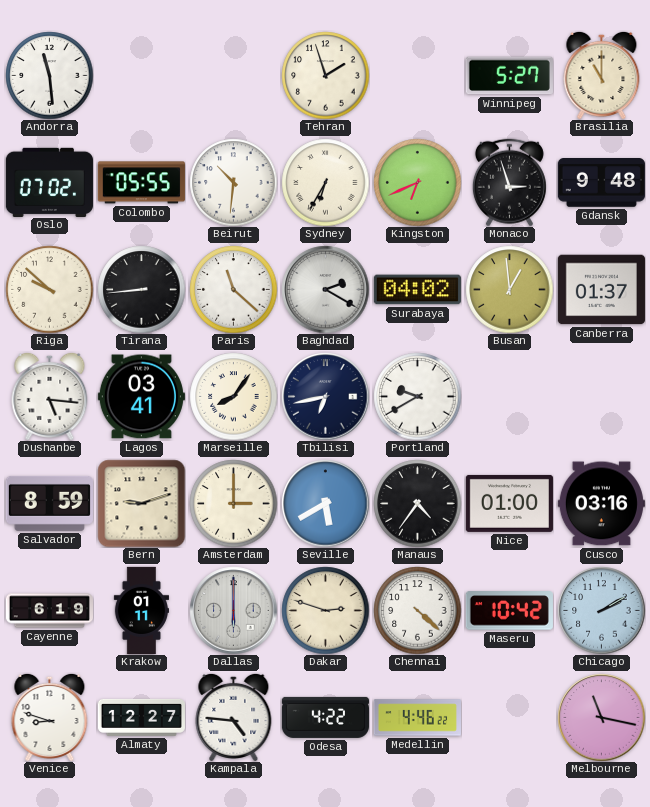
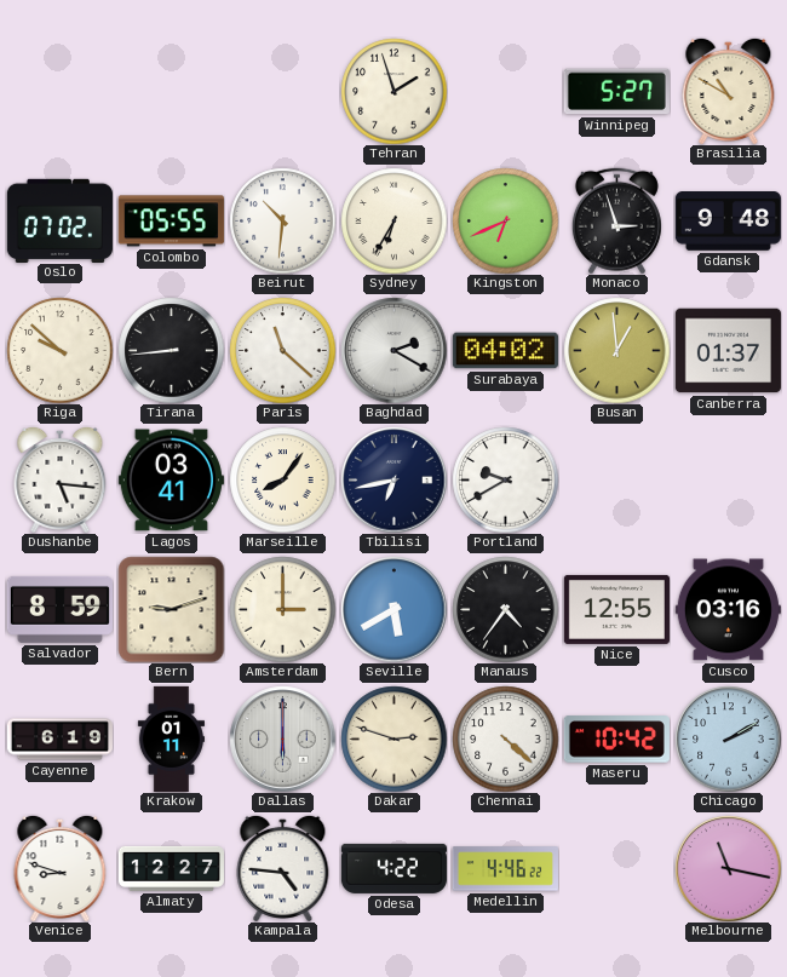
Andorra: 11:29 -> none (49, 75)
Brasilia: 11:00 -> 10:50 (729, 91)
Nice: 01:00 -> 12:55 (616, 609)
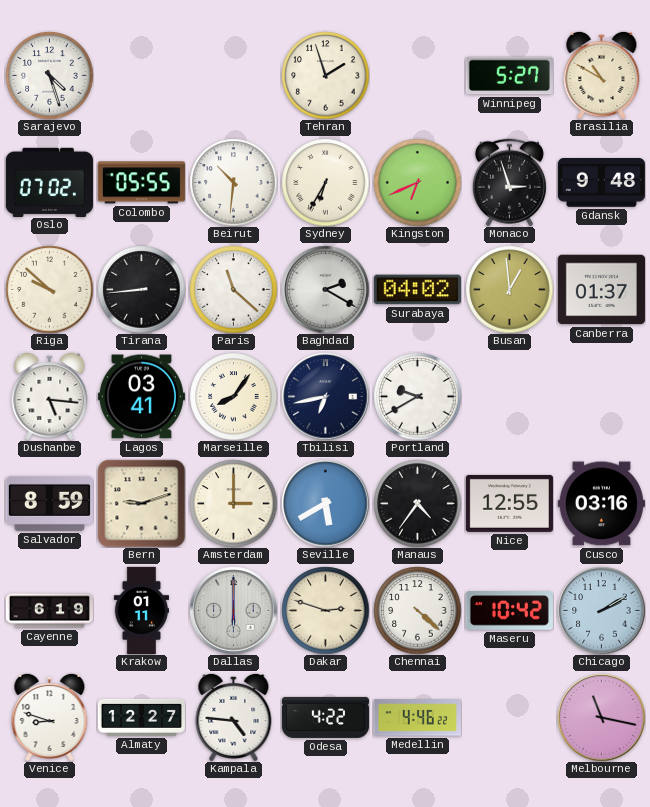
Sarajevo: none -> 4:27 (49, 75)
